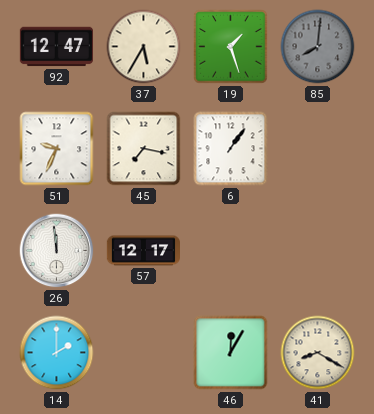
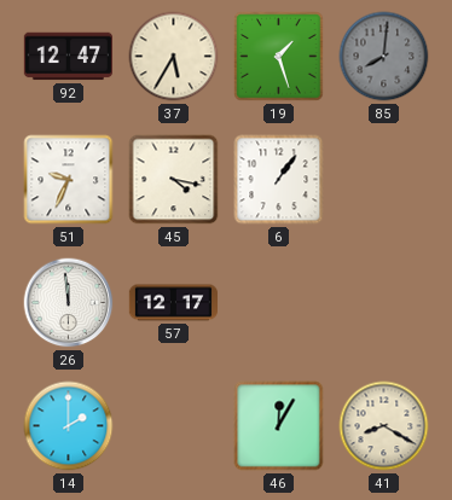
45: 7:17 -> 4:17 (174, 180)
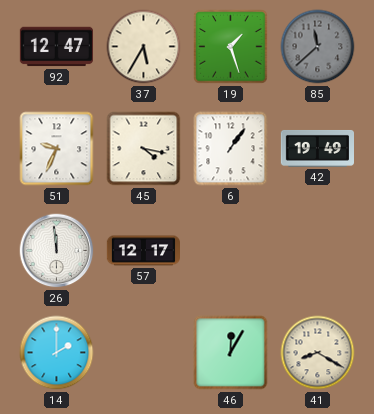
85: 8:01 -> 11:38 (318, 47)
42: none -> 19:49 (317, 148)
